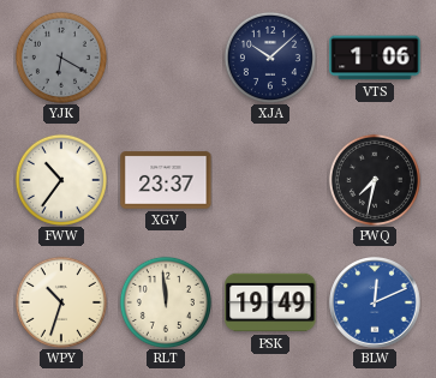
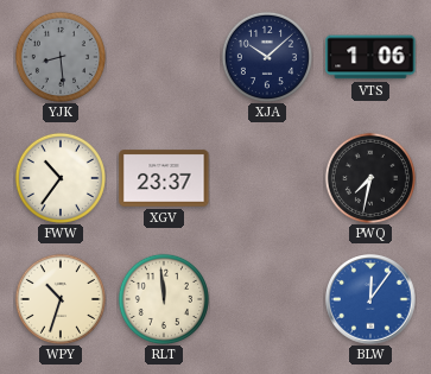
YJK: 6:20 -> 8:29 (61, 57)
PSK: 19:49 -> none (270, 302)
BLW: 12:11 -> 12:06 (370, 299)
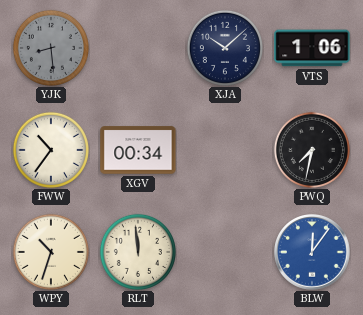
XGV: 23:37 -> 00:34 (138, 150)
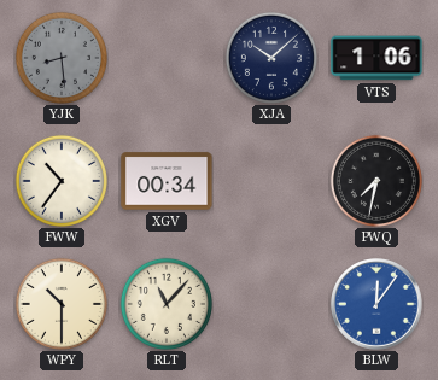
WPY: 10:33 -> 10:30 (62, 304)
RLT: 11:59 -> 11:07 (167, 304)
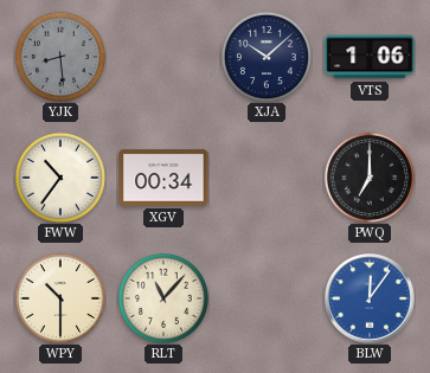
PWQ: 7:32 -> 7:00 (370, 178)
